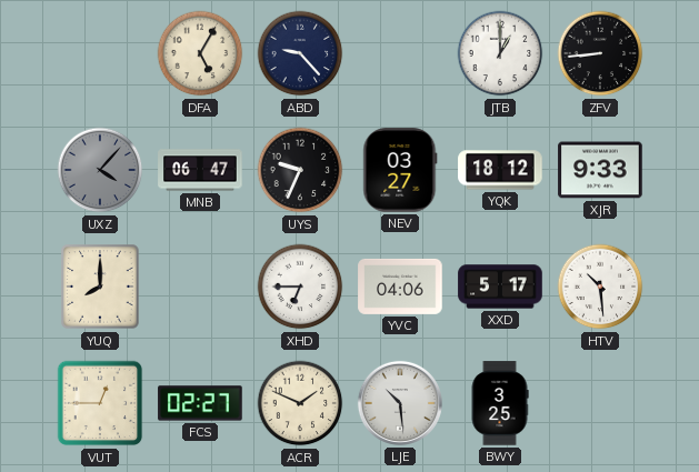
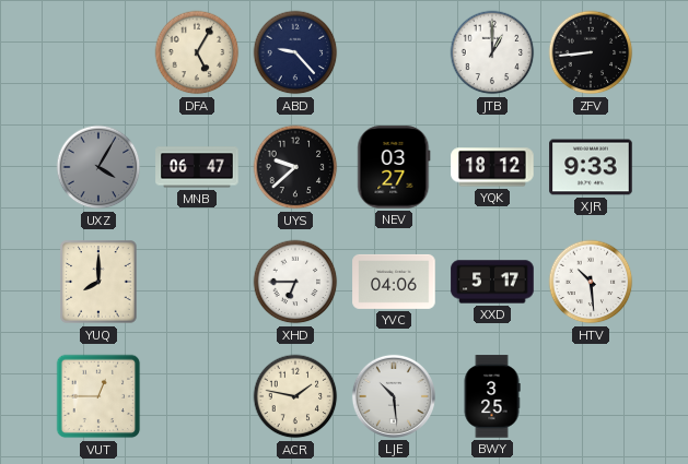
UXZ: 4:07 -> 4:05 (98, 167)
UYS: 9:34 -> 9:38 (295, 167)
FCS: 02:27 -> none (200, 403)
ACR: 1:49 -> 1:47 (295, 396)
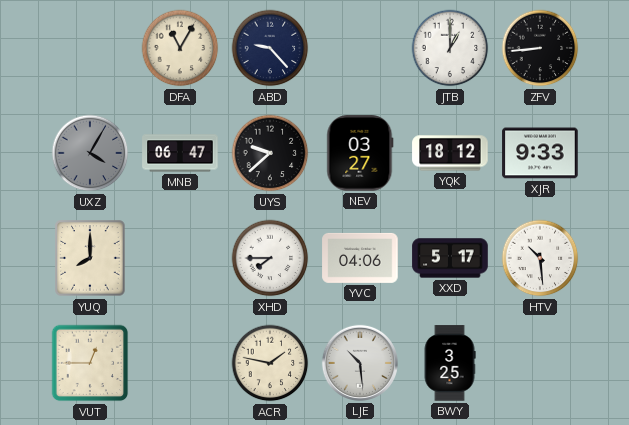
DFA: 5:05 -> 11:05 (180, 48)
XHD: 6:45 -> 7:45 (270, 258)
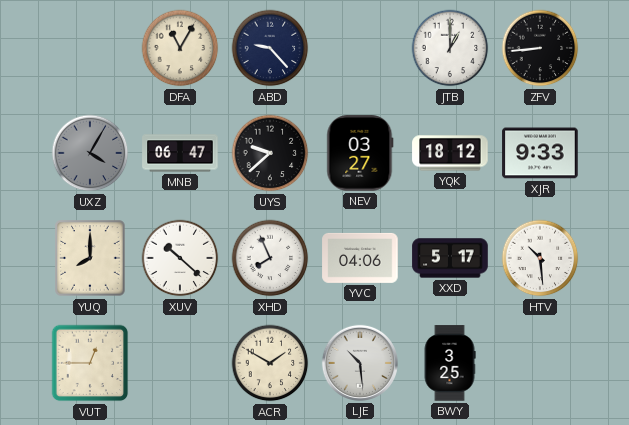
XUV: none -> 10:22 (180, 258)
XHD: 7:45 -> 7:56 (270, 258)
ACR: 1:47 -> 1:50 (270, 363)
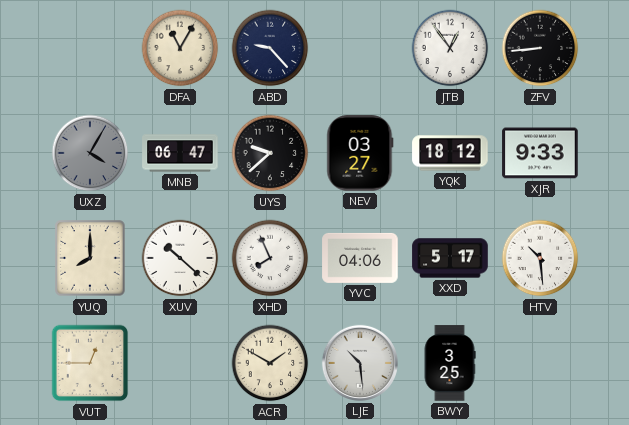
JTB: 1:00 -> 12:54 (450, 48)
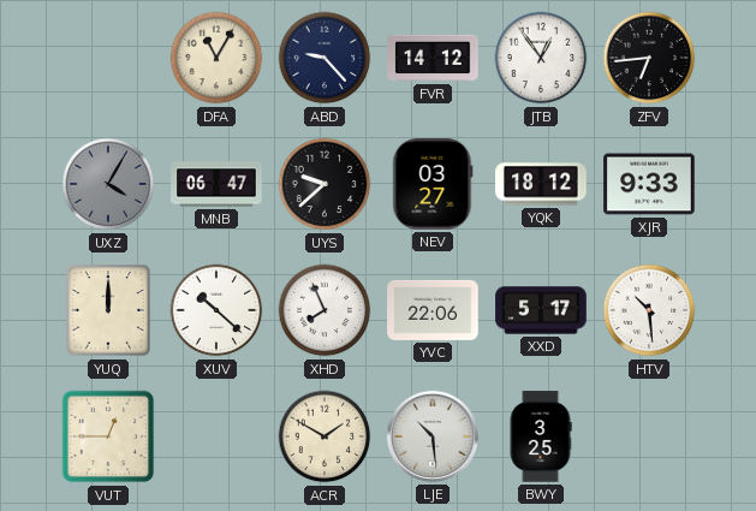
FVR: none -> 14:12 (433, 58)
ZFV: 8:44 -> 6:44 (649, 58)
YUQ: 8:00 -> 12:00 (108, 310)
YVC: 04:06 -> 22:06 (433, 310)
